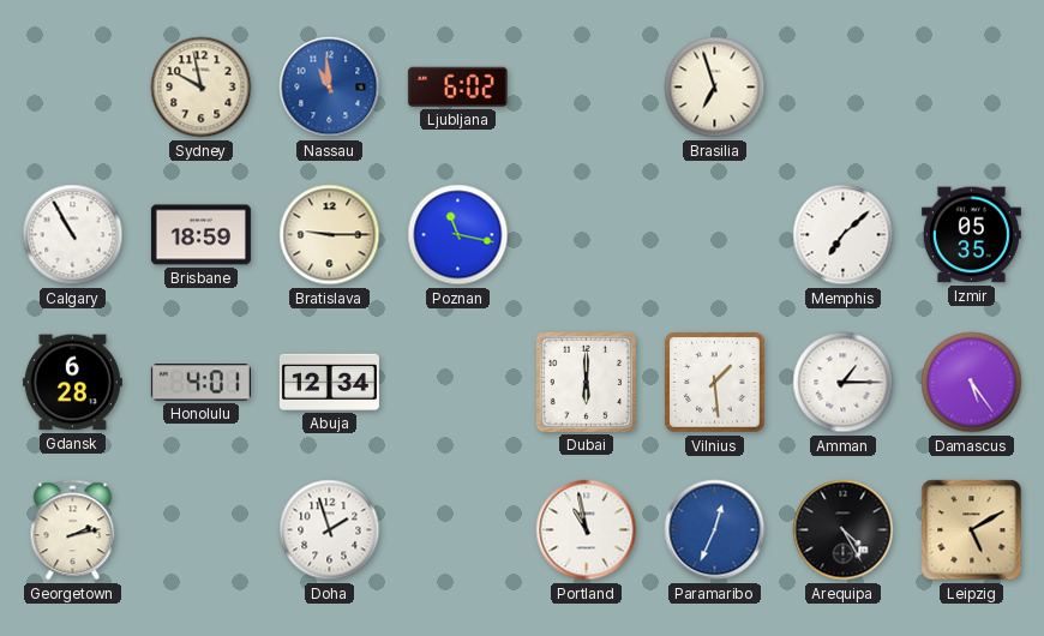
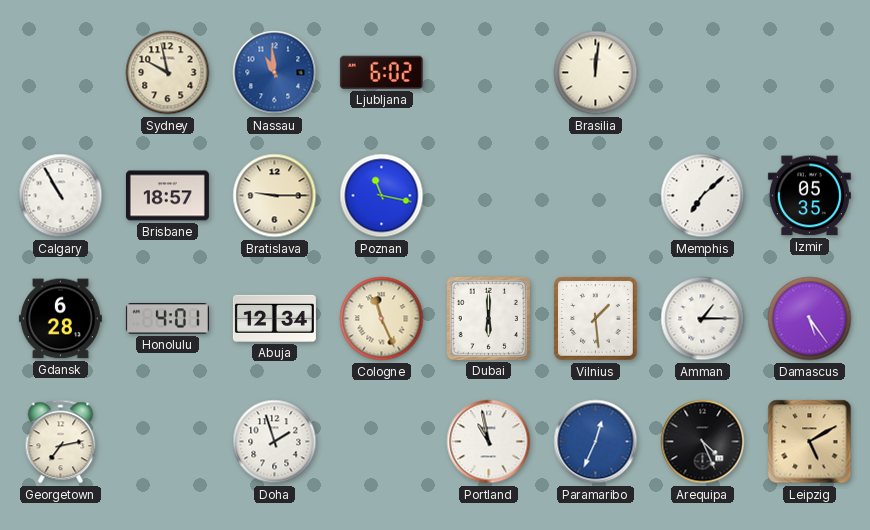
Brasilia: 6:57 -> 12:01 (596, 73)
Brisbane: 18:59 -> 18:57 (167, 196)
Cologne: none -> 11:26 (382, 319)
Georgetown: 2:13 -> 7:13 (61, 442)
Arequipa: 4:25 -> 4:26 (703, 442)
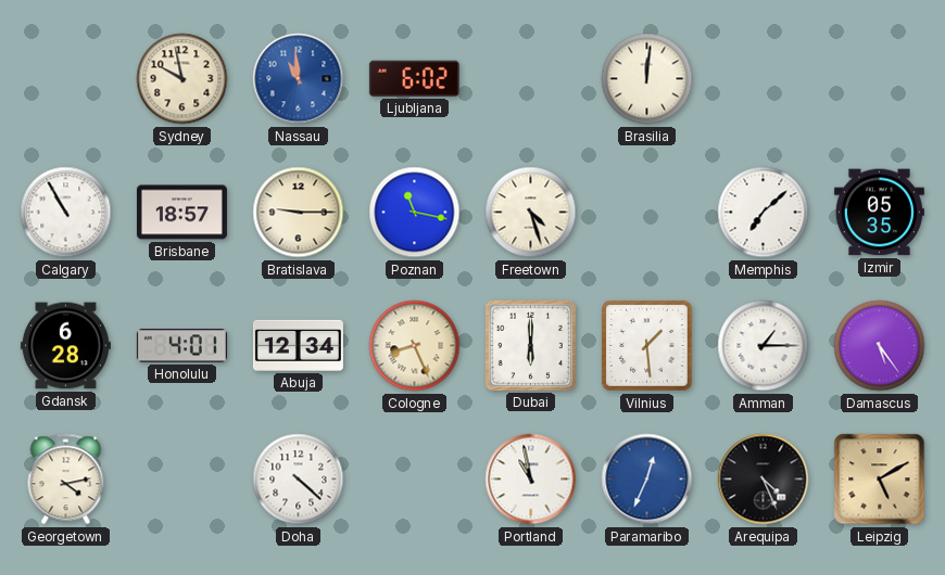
Freetown: none -> 4:27 (531, 213)
Cologne: 11:26 -> 8:26 (415, 346)
Georgetown: 7:13 -> 4:13 (66, 480)
Doha: 1:57 -> 4:22 (299, 480)
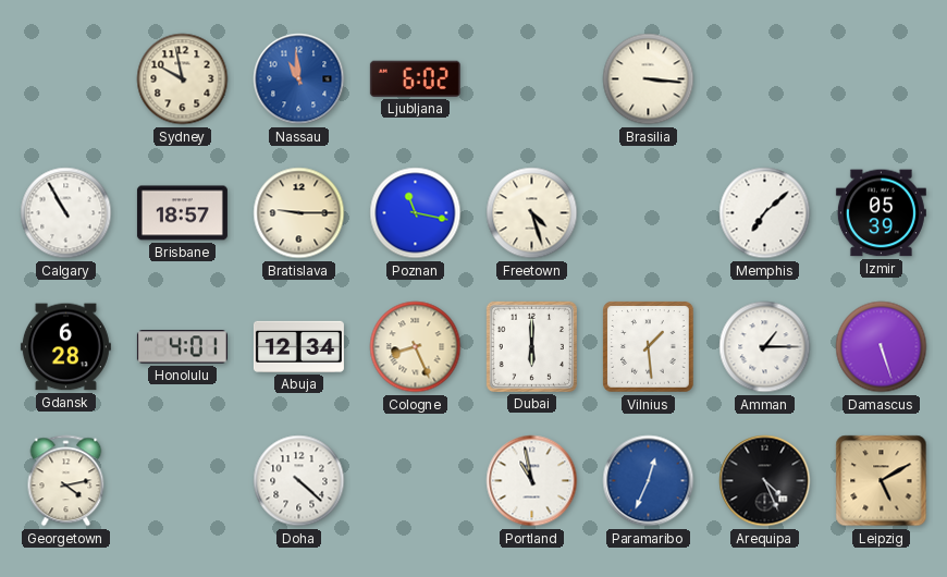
Brasilia: 12:01 -> 3:16 (649, 79)
Izmir: 05:35 -> 05:39 (881, 213)
Damascus: 5:24 -> 5:27 (882, 347)
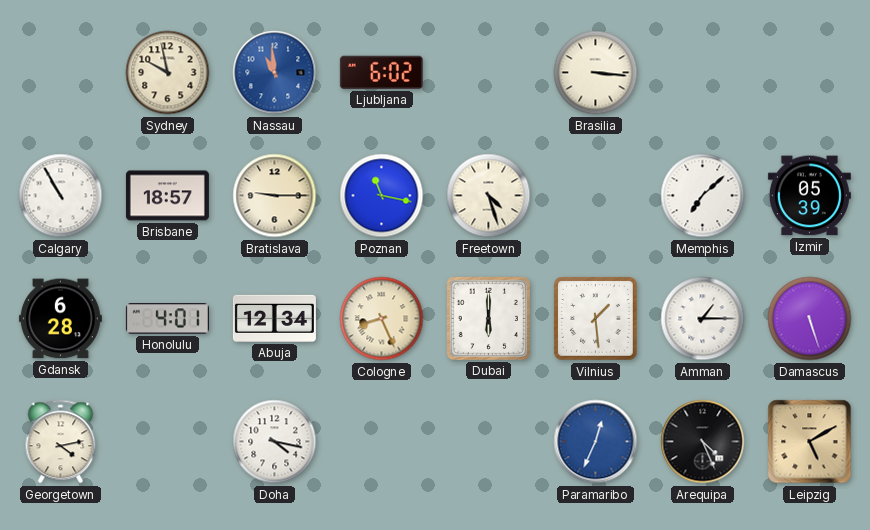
Doha: 4:22 -> 4:17 (275, 442)
Portland: 10:58 -> none (532, 481)
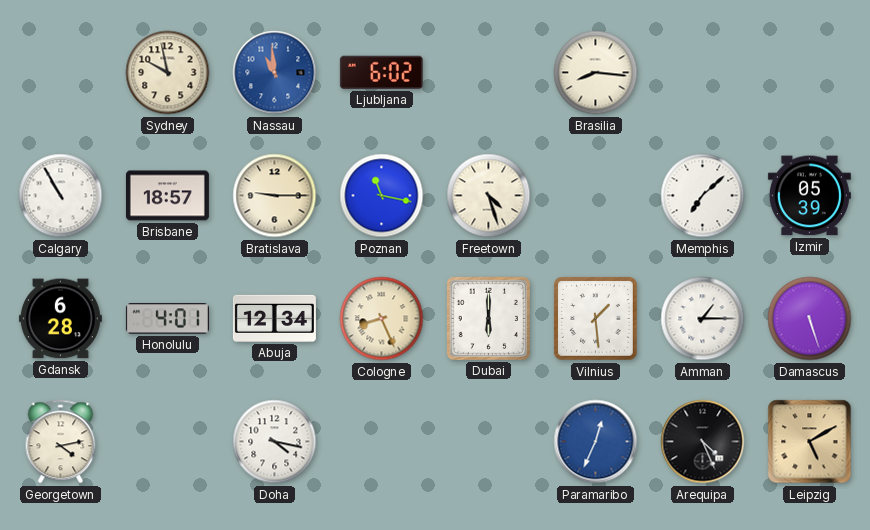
Brasilia: 3:16 -> 8:16 (596, 73)
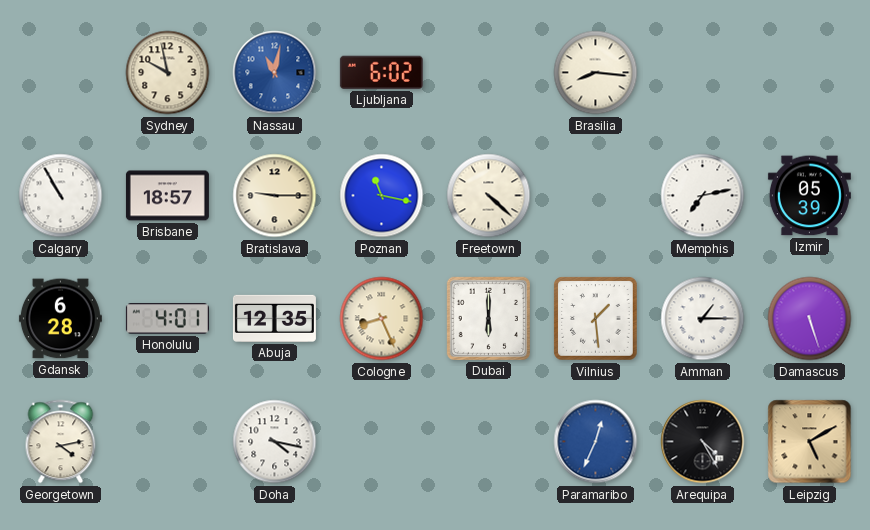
Nassau: 10:59 -> 11:02 (275, 73)
Freetown: 4:27 -> 4:22 (489, 196)
Memphis: 7:08 -> 7:13 (703, 196)
Abuja: 12:34 -> 12:35 (274, 318)
Arequipa: 4:26 -> 4:25 (703, 442)
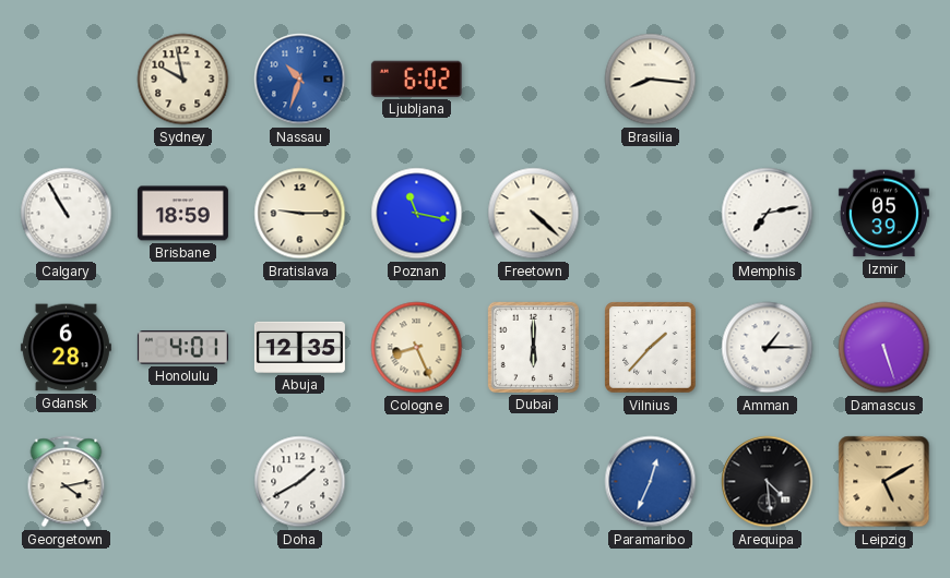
Nassau: 11:02 -> 10:33 (300, 80)
Brisbane: 18:57 -> 18:59 (182, 214)
Vilnius: 1:29 -> 1:37 (651, 348)
Doha: 4:17 -> 1:40 (300, 482)
Arequipa: 4:25 -> 4:29 (768, 482)
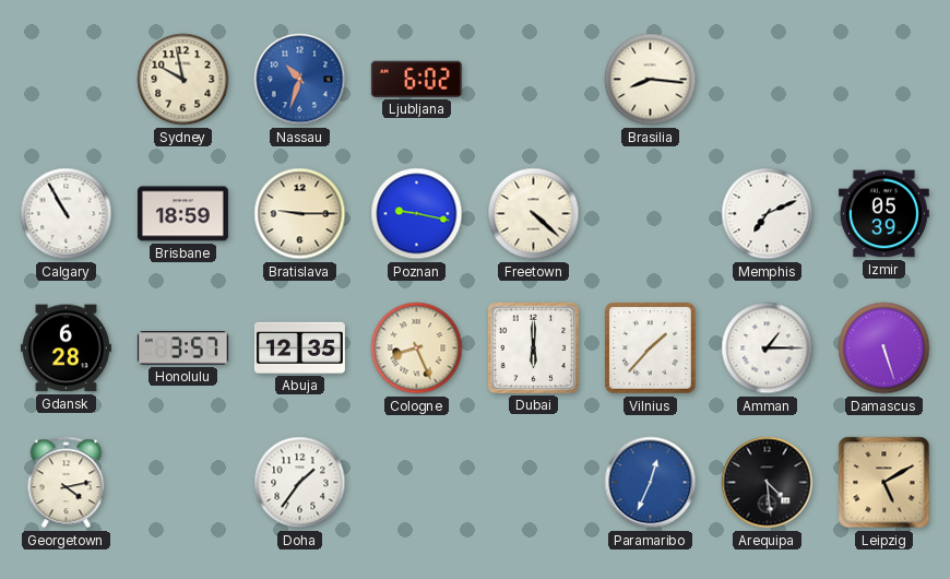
Poznan: 11:17 -> 9:17 (417, 214)
Memphis: 7:13 -> 7:11 (768, 214)
Honolulu: 4:01 -> 3:57 (182, 348)
Doha: 1:40 -> 1:36 (300, 483)
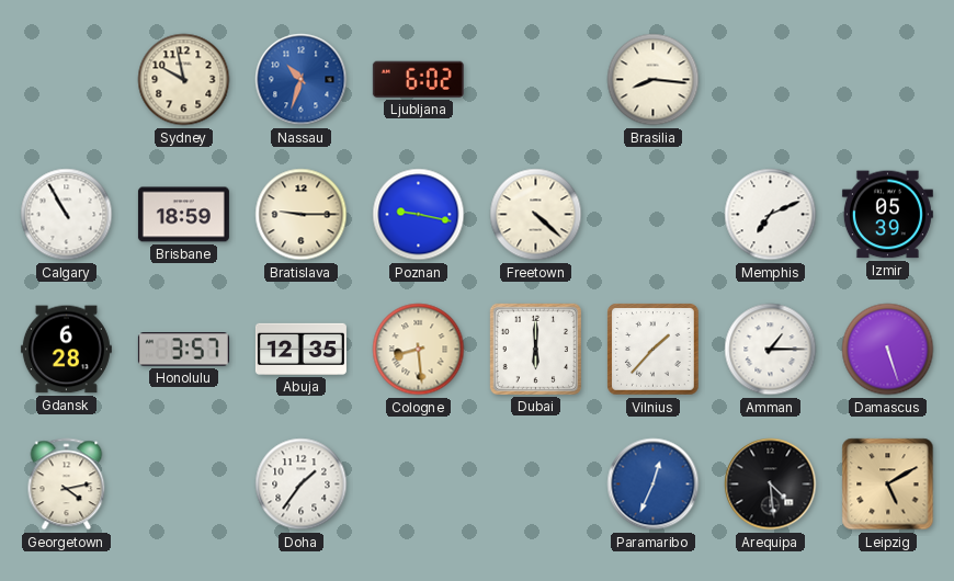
Cologne: 8:26 -> 8:29 (419, 350)
